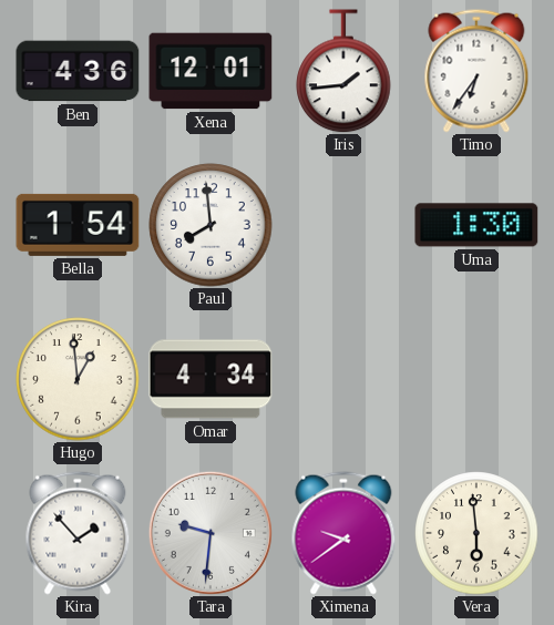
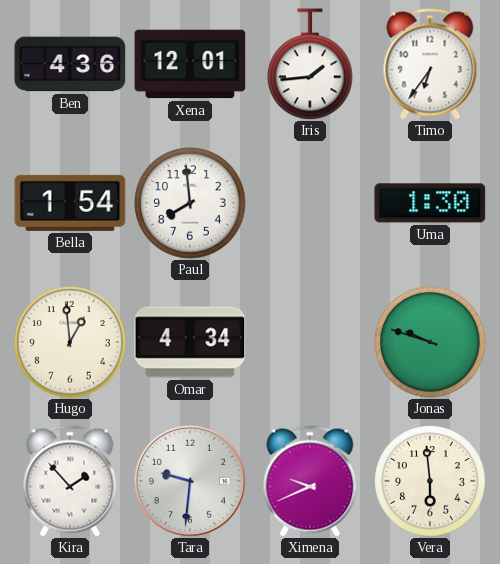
Jonas: none -> 9:48 (430, 342)
Ximena: 9:39 -> 9:41 (310, 481)
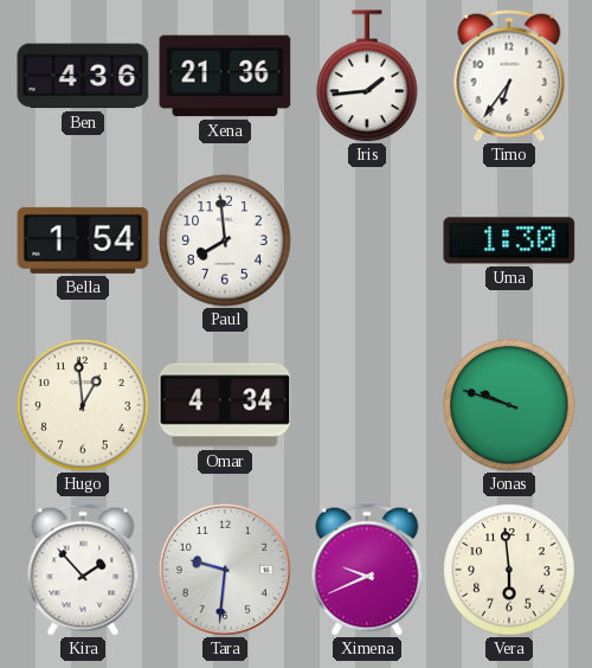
Xena: 12:01 -> 21:36 (225, 76)
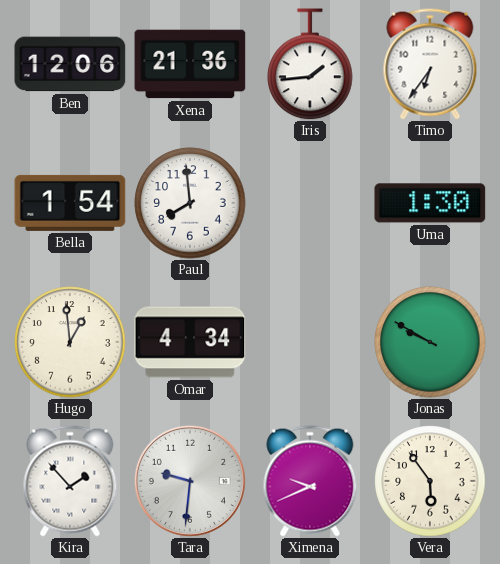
Ben: 4:36 -> 12:06 (70, 64)
Jonas: 9:48 -> 9:50 (430, 342)
Vera: 5:59 -> 5:54 (430, 481)
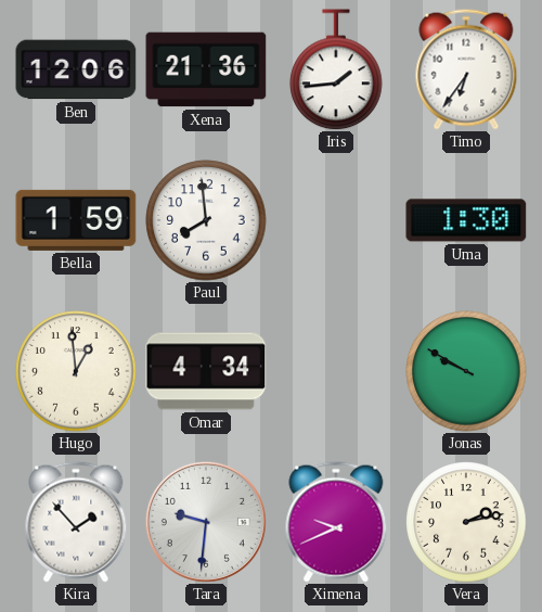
Bella: 1:54 -> 1:59 (76, 220)
Vera: 5:54 -> 2:13 (466, 522)
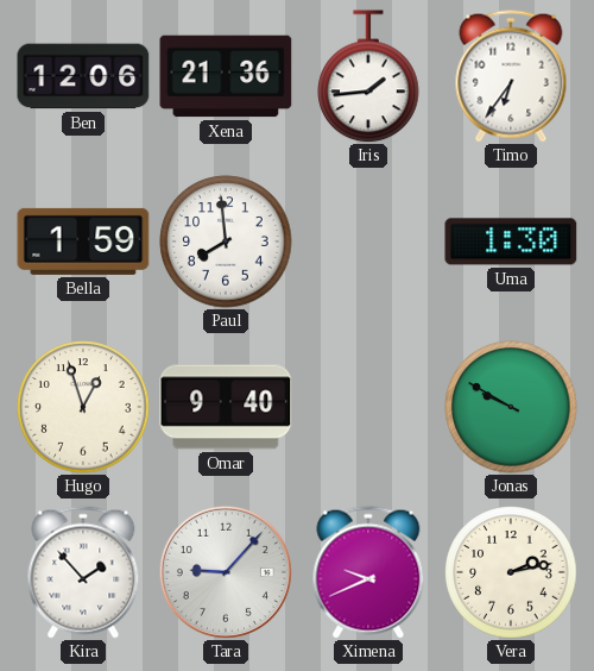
Hugo: 12:59 -> 12:57 (83, 407)
Omar: 4:34 -> 9:40 (226, 407)
Tara: 9:31 -> 9:07 (226, 572)
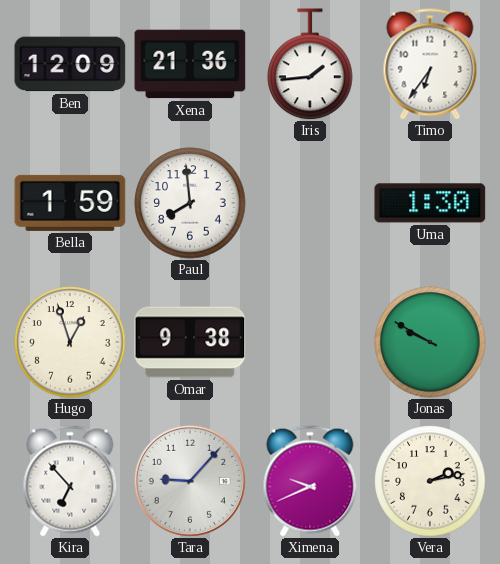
Ben: 12:06 -> 12:09 (70, 64)
Omar: 9:40 -> 9:38 (190, 342)
Kira: 1:53 -> 6:53 (70, 481)
